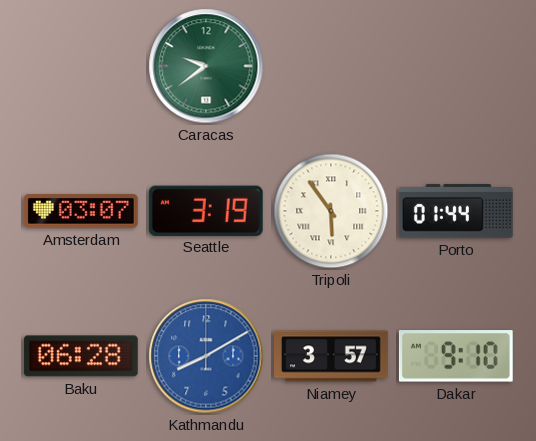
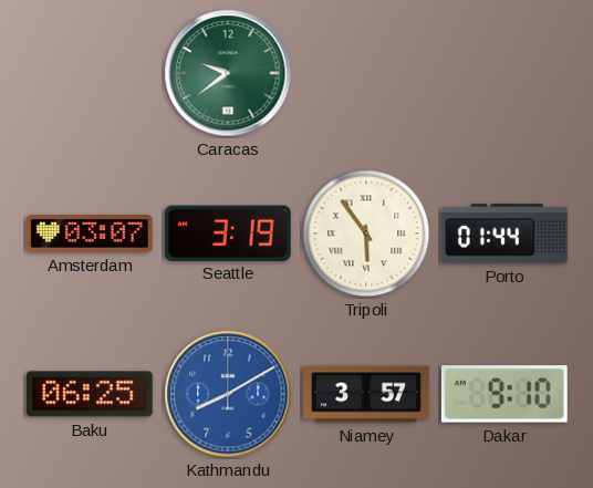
Baku: 06:28 -> 06:25 (90, 394)
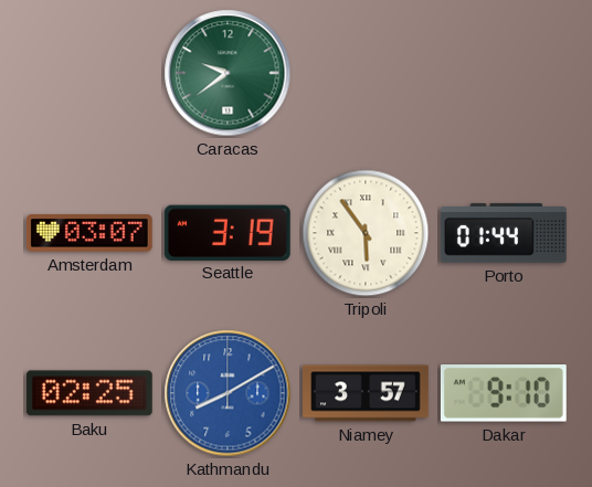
Baku: 06:25 -> 02:25 (89, 393)
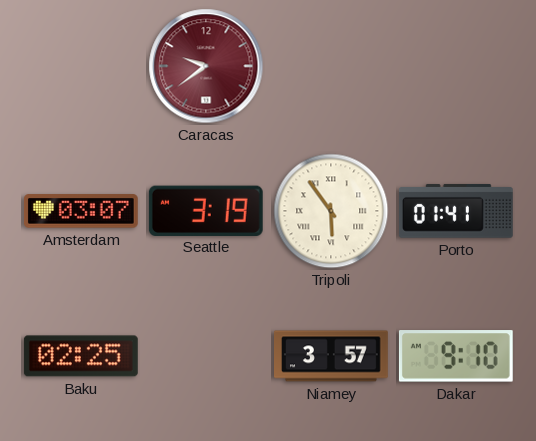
Caracas dial: green -> burgundy (206, 66)
Porto: 01:44 -> 01:41 (456, 211)
Kathmandu: 8:10 -> none (228, 393)
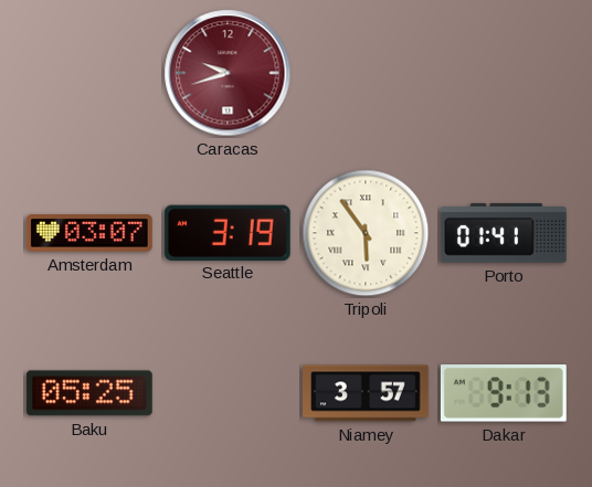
Caracas: 9:39 -> 9:42 (228, 73)
Baku: 02:25 -> 05:25 (89, 393)
Dakar: 9:10 -> 9:13 (504, 393)
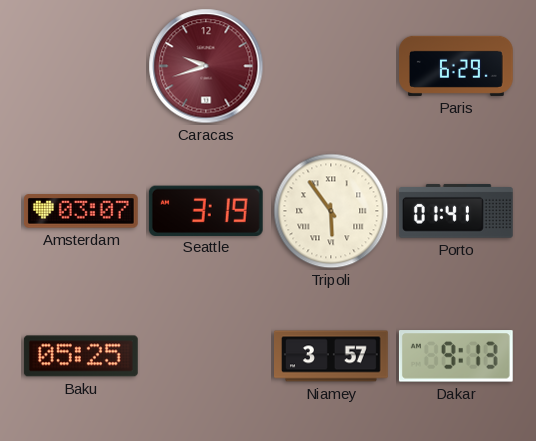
Paris: none -> 6:29 (457, 66)
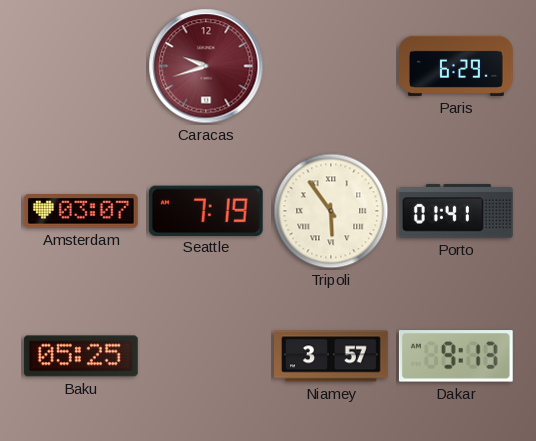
Seattle: 3:19 -> 7:19 (206, 210)
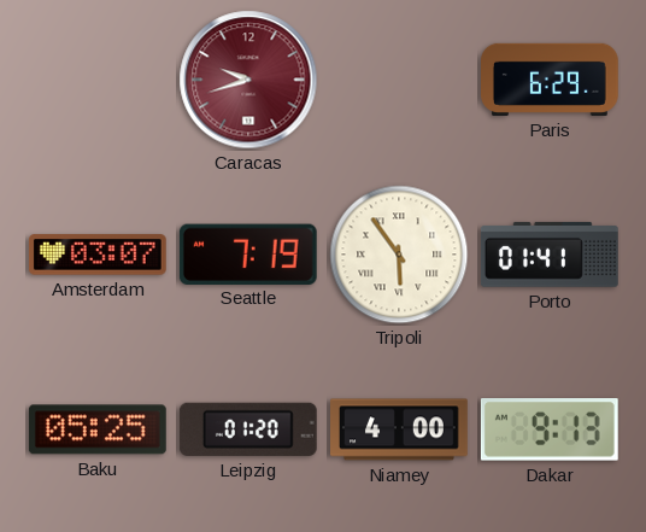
Leipzig: none -> 01:20 (248, 429)
Niamey: 3:57 -> 4:00 (399, 429)
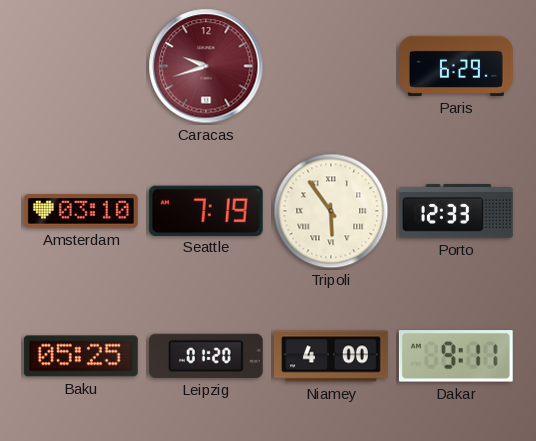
Amsterdam: 03:07 -> 03:10 (81, 211)
Porto: 01:41 -> 12:33 (456, 211)
Dakar: 9:13 -> 9:11 (456, 356)
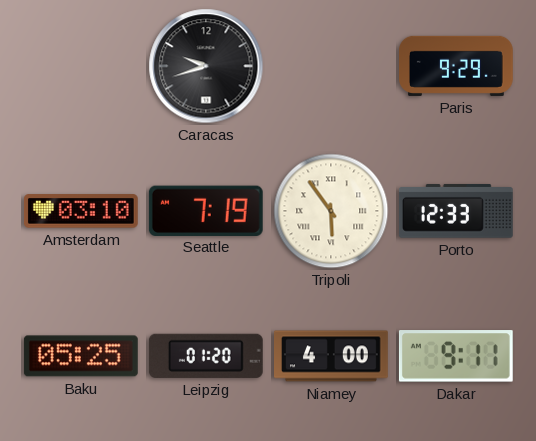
Caracas dial: burgundy -> black (206, 66)
Paris: 6:29 -> 9:29 (457, 66)
